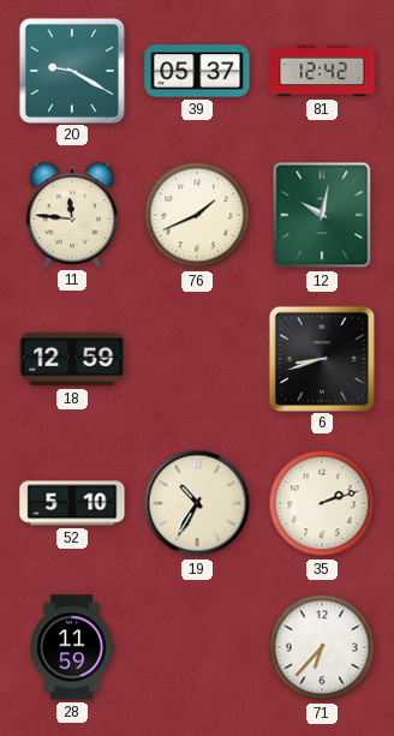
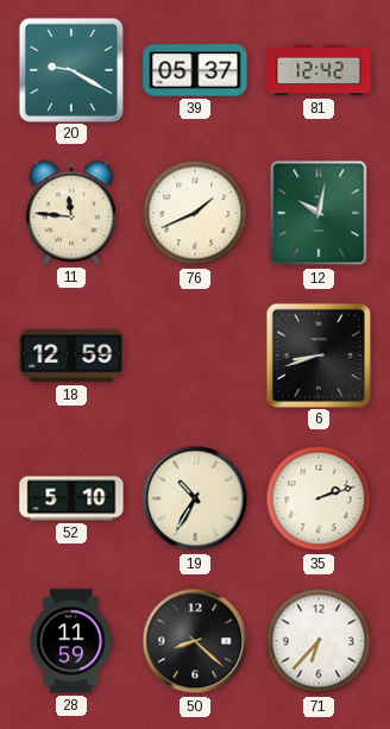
50: none -> 8:22 (195, 641)
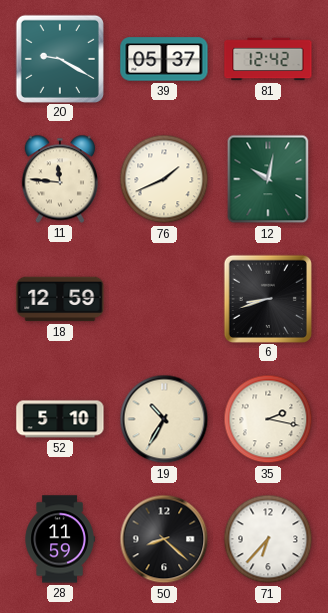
35: 2:12 -> 2:17 (268, 419)
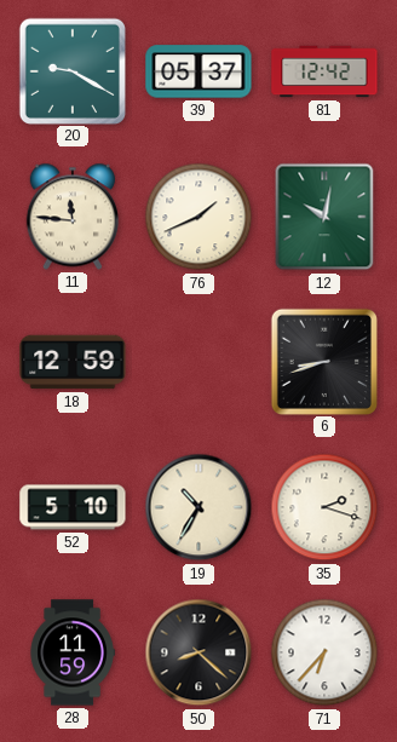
35: 2:17 -> 2:18 (324, 507)
